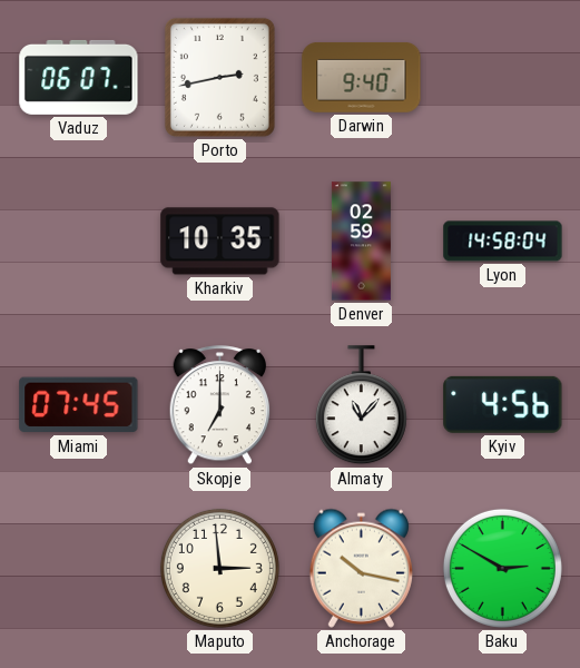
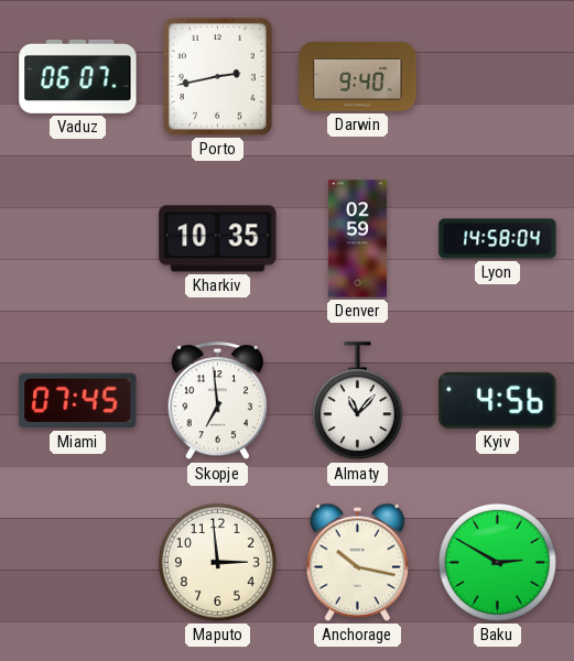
Skopje: 7:00 -> 6:59 (218, 401)
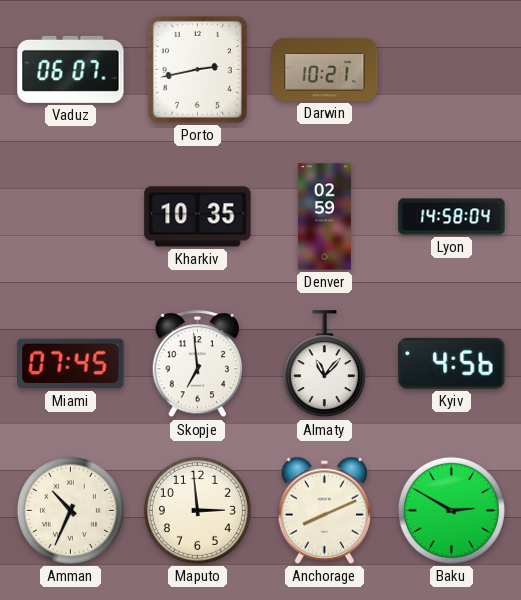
Darwin: 9:40 -> 10:21 (325, 69)
Amman: none -> 10:34 (70, 510)
Anchorage: 10:17 -> 8:11 (324, 510)
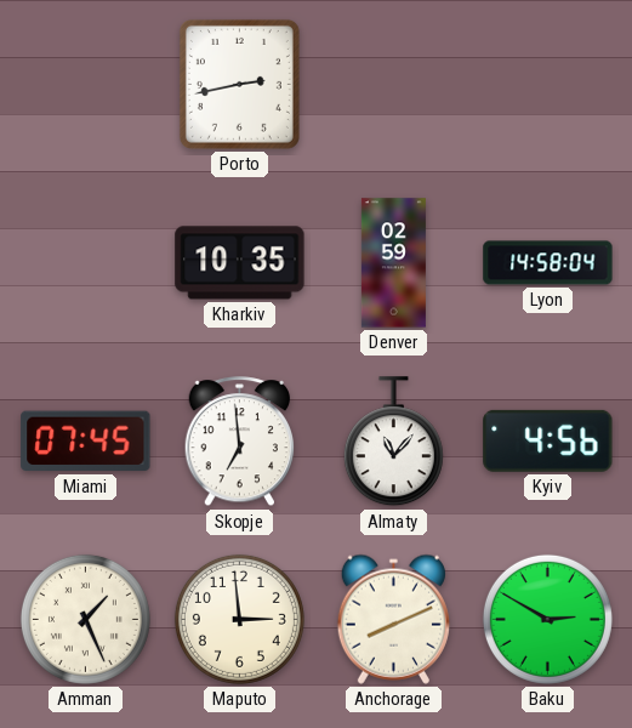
Vaduz: 06:07 -> none (71, 69)
Darwin: 10:21 -> none (325, 69)
Amman: 10:34 -> 1:26 (85, 619)
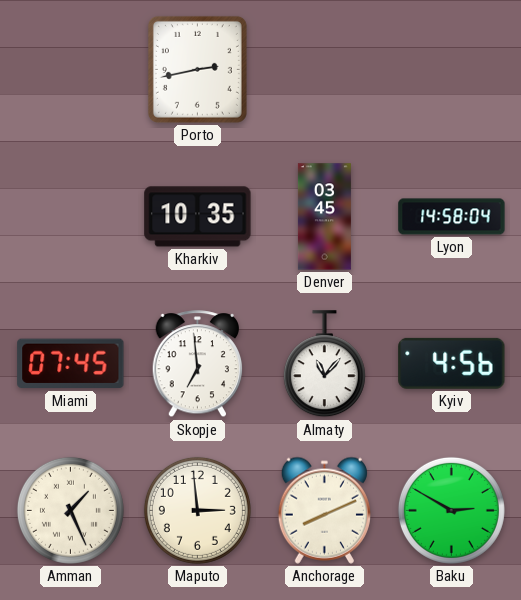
Denver: 02:59 -> 03:45 (324, 217)
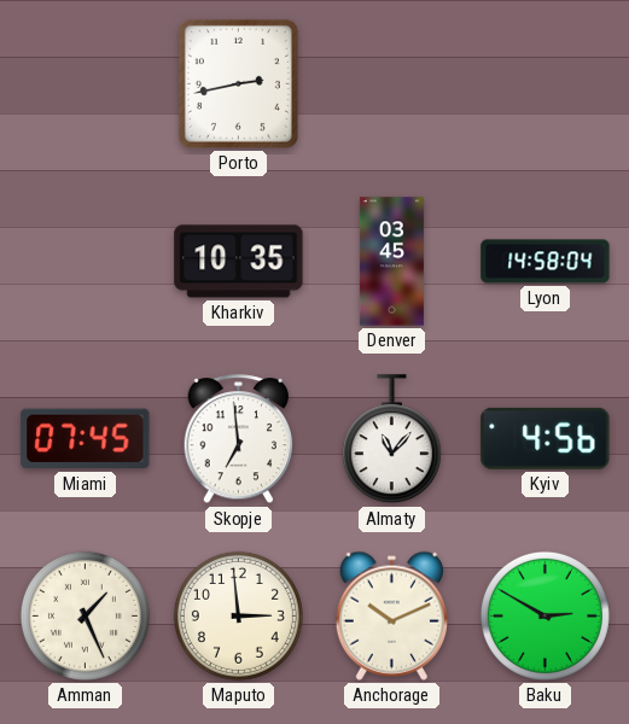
Anchorage: 8:11 -> 10:11 (391, 615)
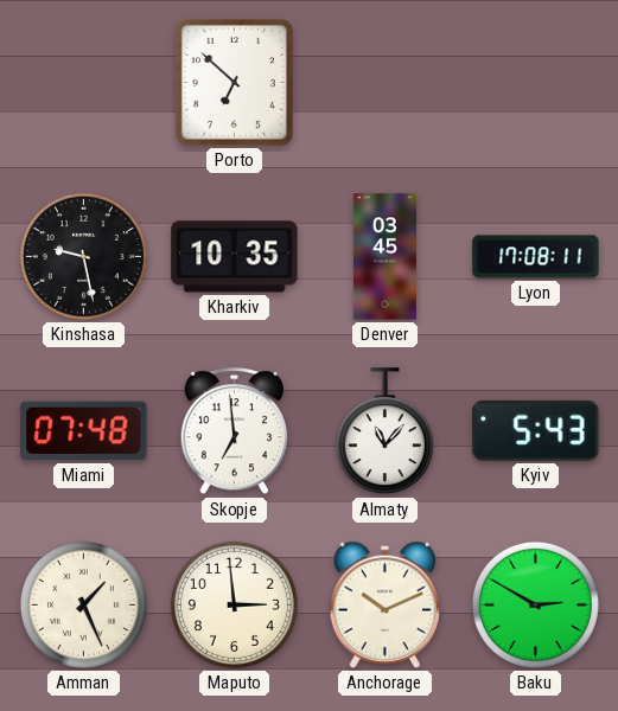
Porto: 2:43 -> 6:52 (234, 82)
Kinshasa: none -> 9:28 (83, 256)
Lyon: 14:58 -> 17:08 (536, 257)
Miami: 07:45 -> 07:48 (84, 431)
Kyiv: 4:56 -> 5:43 (536, 430)
